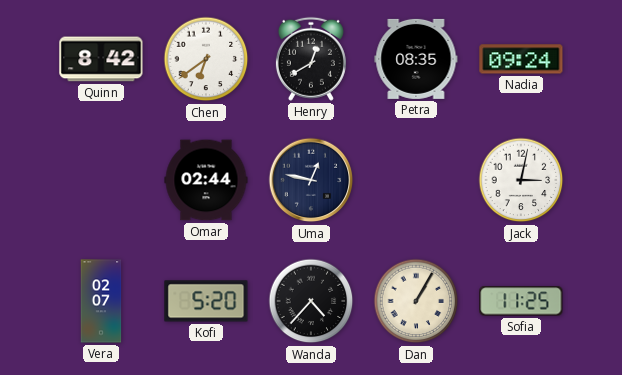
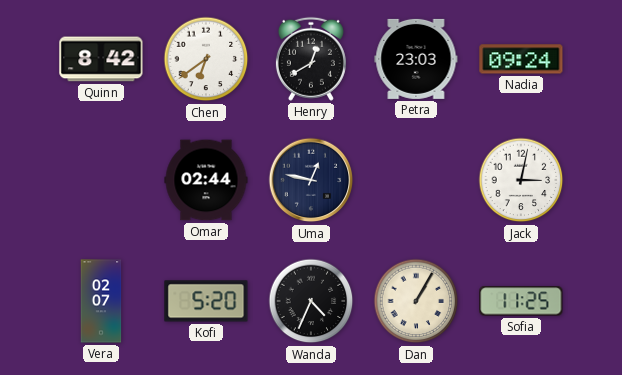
Petra: 08:35 -> 23:03 (416, 59)
Wanda: 4:37 -> 4:34 (311, 301)
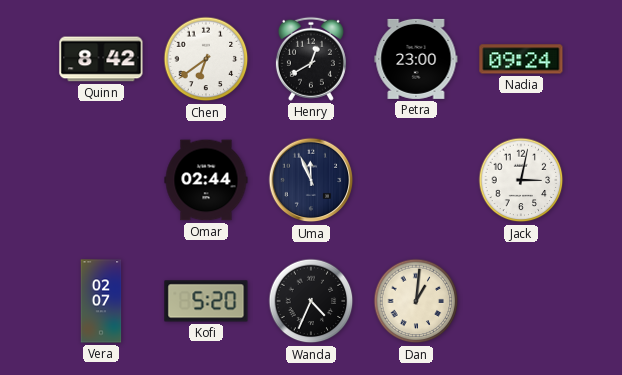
Petra: 23:03 -> 23:00 (416, 59)
Uma: 12:47 -> 11:56 (311, 180)
Dan: 1:05 -> 1:01 (416, 301)
Sofia: 11:25 -> none (521, 301)
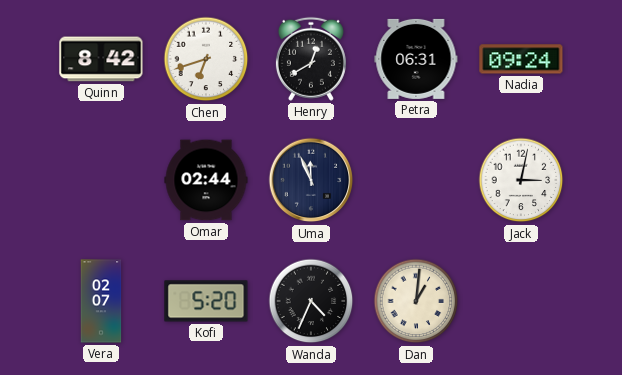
Chen: 6:39 -> 6:42 (206, 59)
Petra: 23:00 -> 06:31 (416, 59)
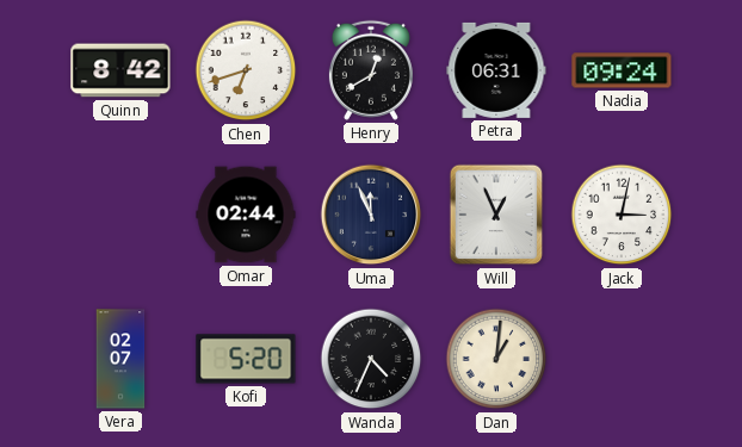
Will: none -> 12:56 (496, 215)
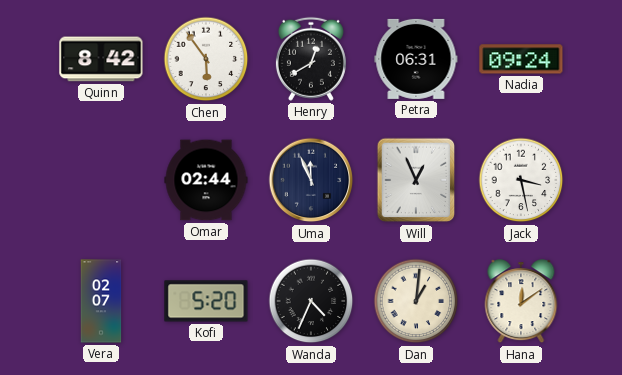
Chen: 6:42 -> 5:54 (206, 59)
Jack: 3:02 -> 3:28 (521, 180)
Hana: none -> 12:09 (521, 302)
